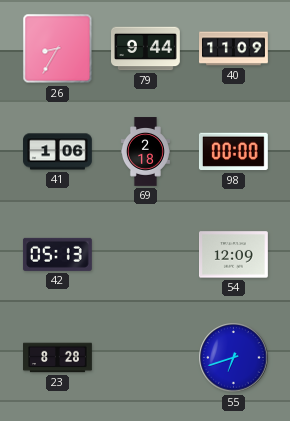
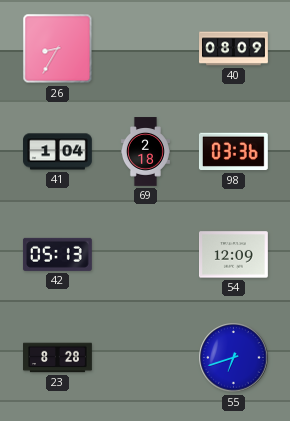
79: 9:44 -> none (146, 49)
40: 11:09 -> 08:09 (234, 49)
41: 1:06 -> 1:04 (58, 152)
98: 00:00 -> 03:36 (233, 152)
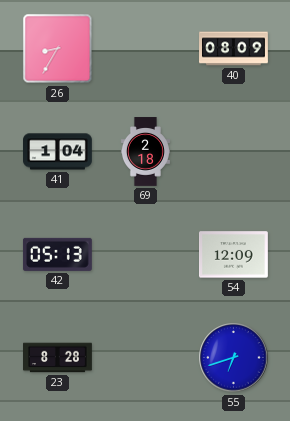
98: 03:36 -> none (233, 152)
